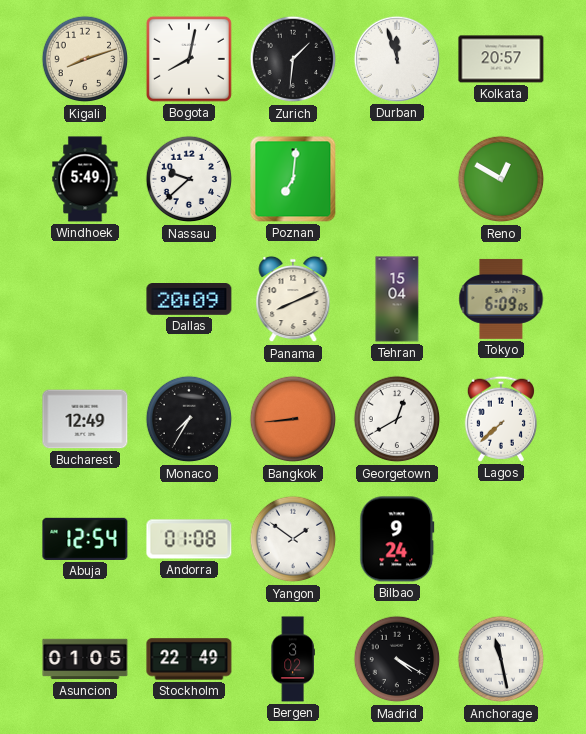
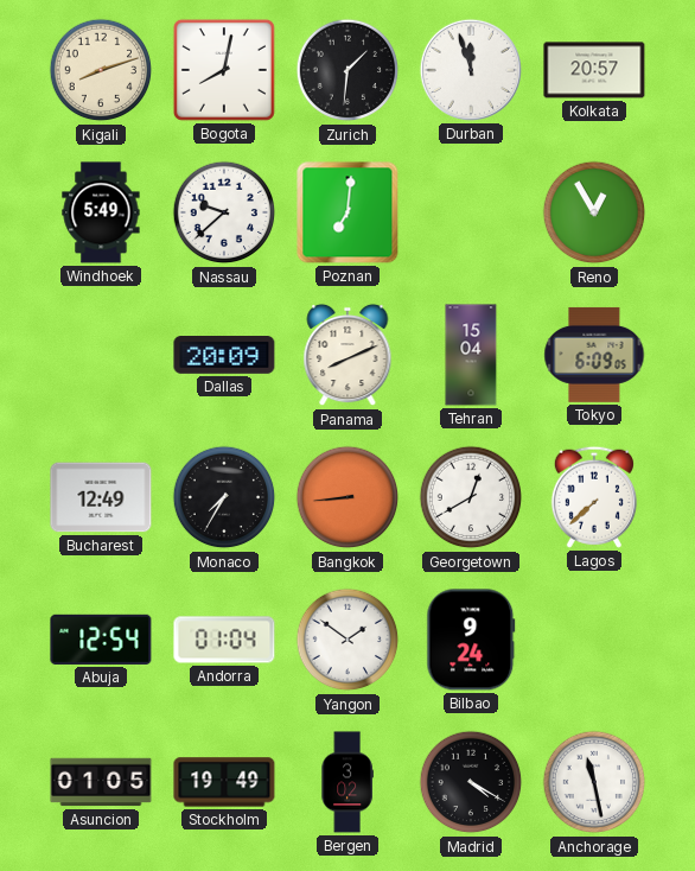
Reno: 12:50 -> 12:55 (594, 212)
Andorra: 01:08 -> 01:04 (224, 640)
Stockholm: 22:49 -> 19:49 (224, 782)
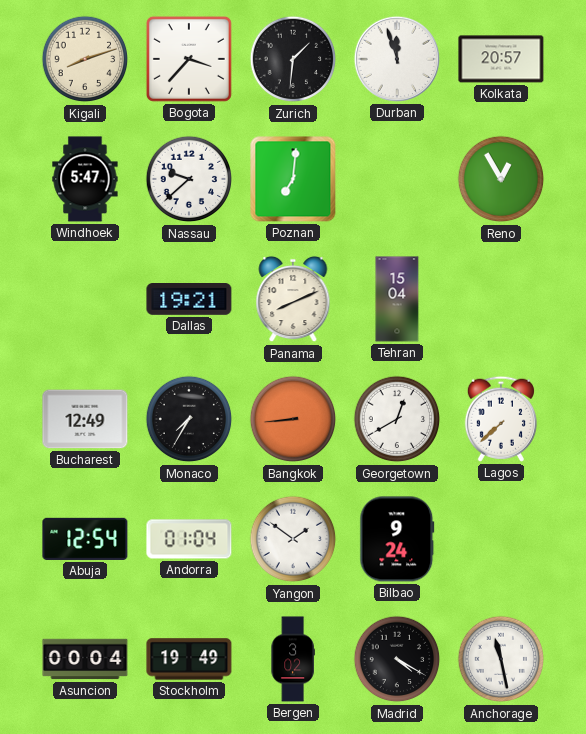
Bogota: 8:02 -> 3:37 (189, 59)
Windhoek: 5:49 -> 5:47 (85, 179)
Dallas: 20:09 -> 19:21 (189, 300)
Tokyo: 6:09 -> none (594, 355)
Asuncion: 01:05 -> 00:04 (85, 659)
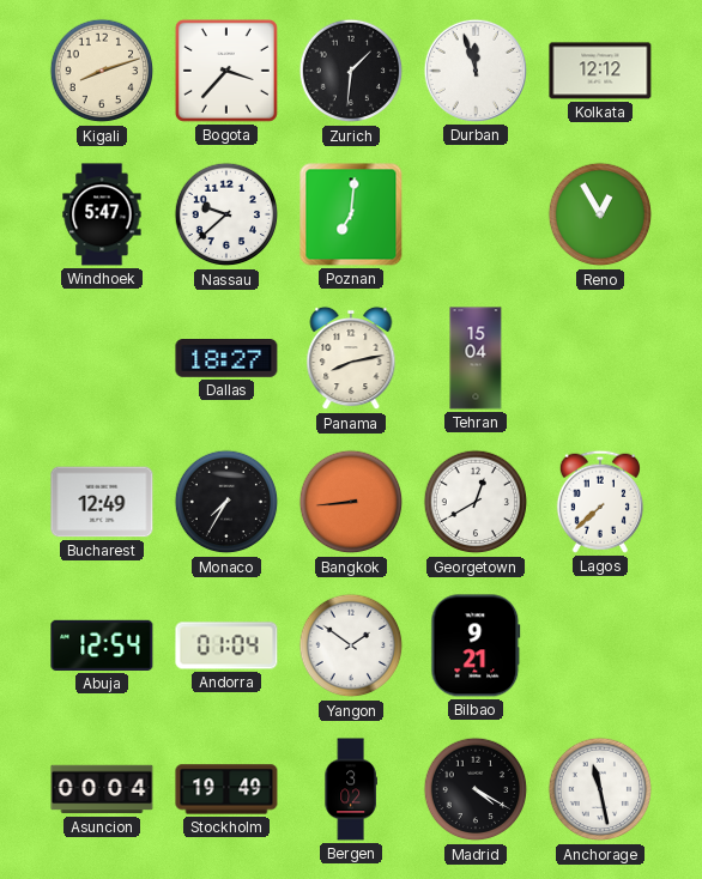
Kolkata: 20:57 -> 12:12 (600, 71)
Dallas: 19:21 -> 18:27 (226, 359)
Panama: 8:11 -> 8:13 (351, 358)
Bilbao: 9:24 -> 9:21 (476, 645)
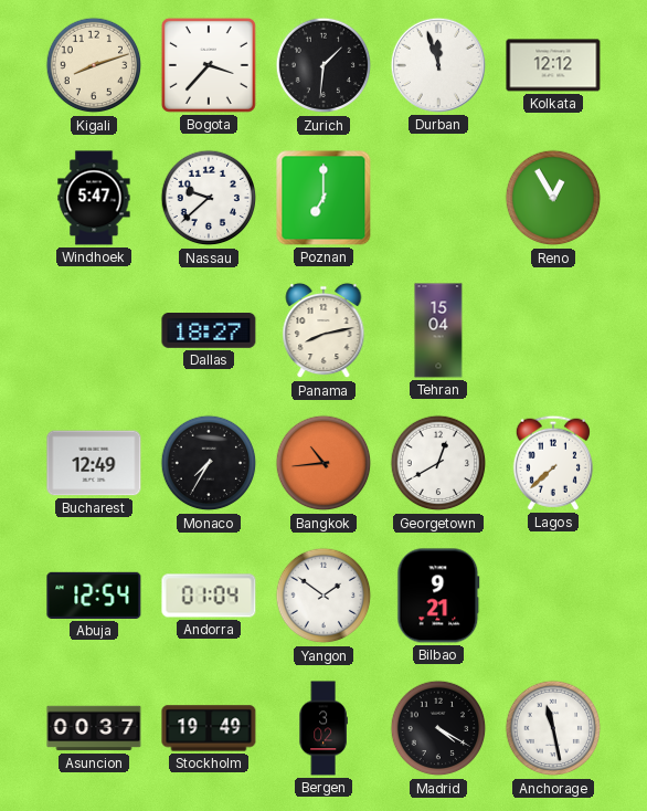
Poznan: 7:01 -> 7:00 (324, 198)
Bangkok: 8:44 -> 10:44 (324, 463)
Asuncion: 00:04 -> 00:37 (94, 728)
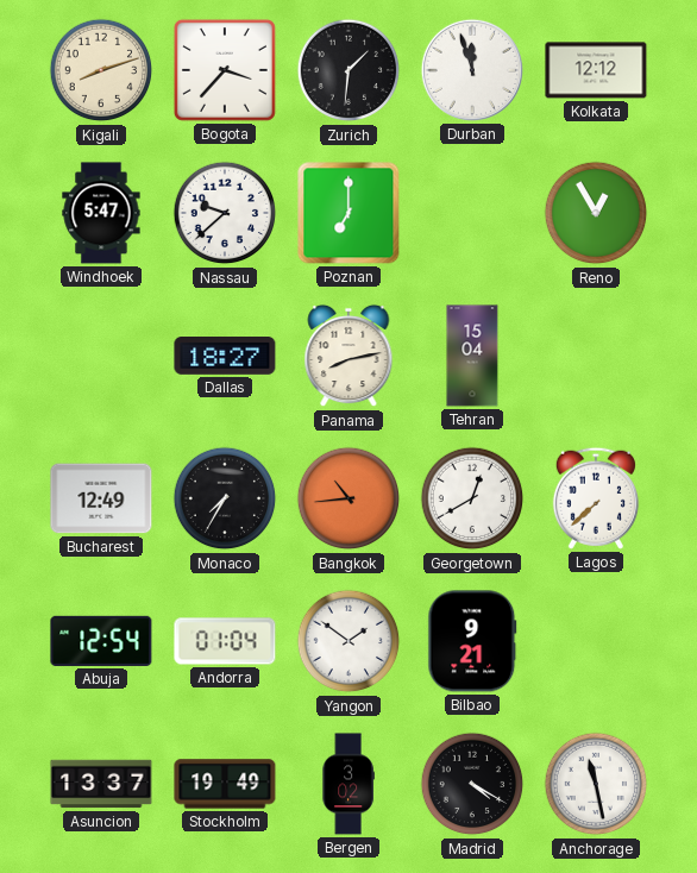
Asuncion: 00:37 -> 13:37 (101, 784)
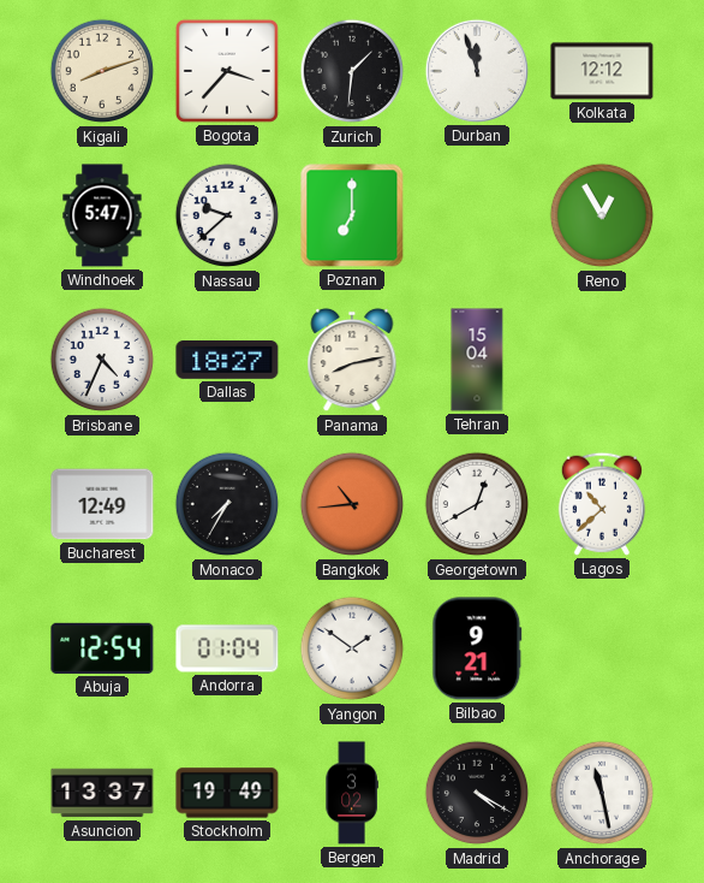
Brisbane: none -> 4:34 (102, 360)
Lagos: 7:38 -> 10:38 (602, 504)
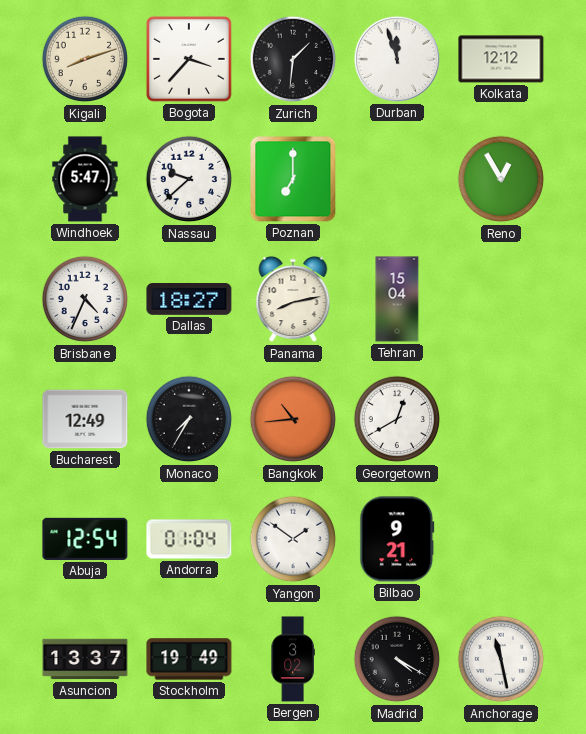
Lagos: 10:38 -> none (602, 504)
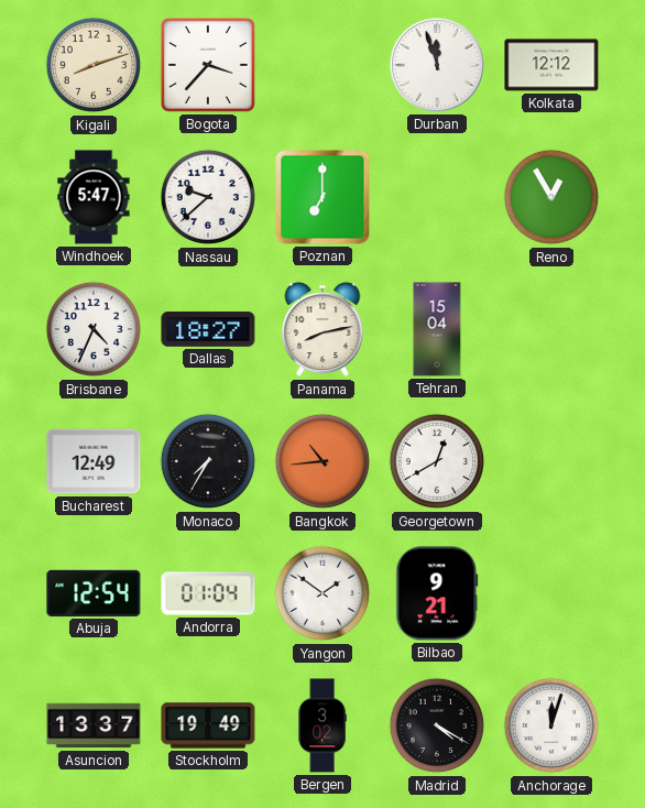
Zurich: 1:31 -> none (293, 59)
Anchorage: 11:28 -> 12:03 (551, 725)
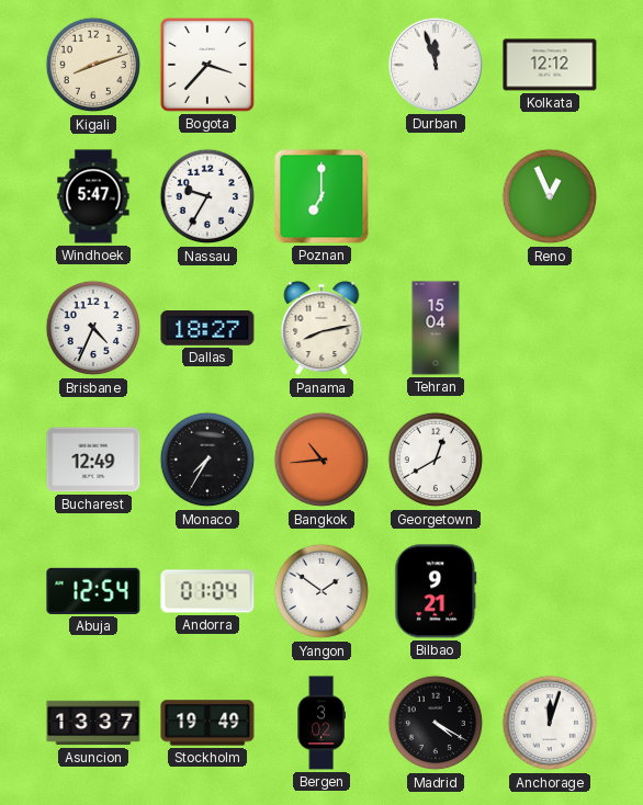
Nassau: 9:38 -> 9:35 (207, 196)
Reno: 12:55 -> 12:56 (550, 196)
